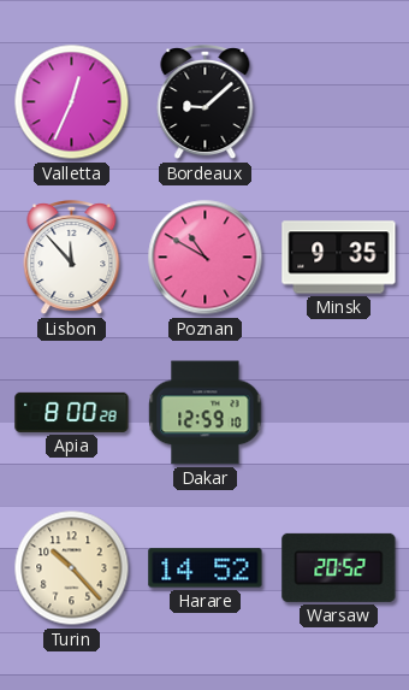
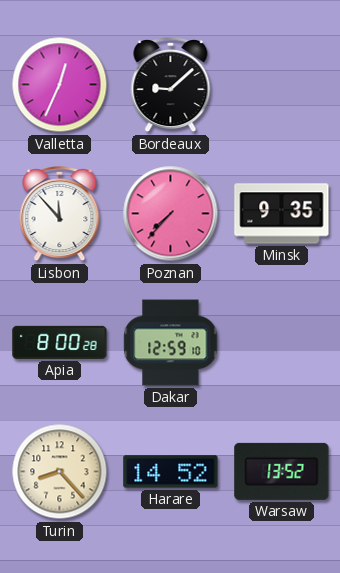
Poznan: 10:50 -> 7:37 (171, 214)
Turin: 10:23 -> 8:23 (60, 472)
Warsaw: 20:52 -> 13:52 (282, 471)
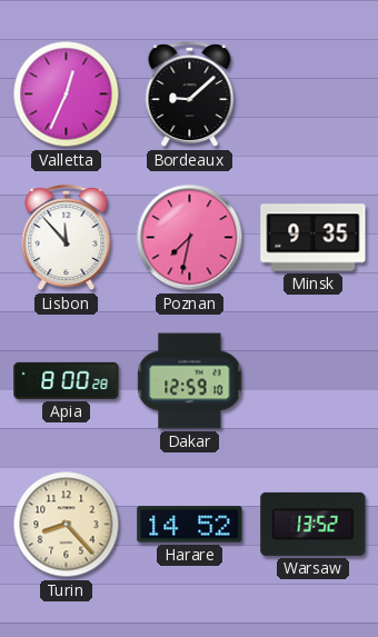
Poznan: 7:37 -> 7:32 (190, 238)
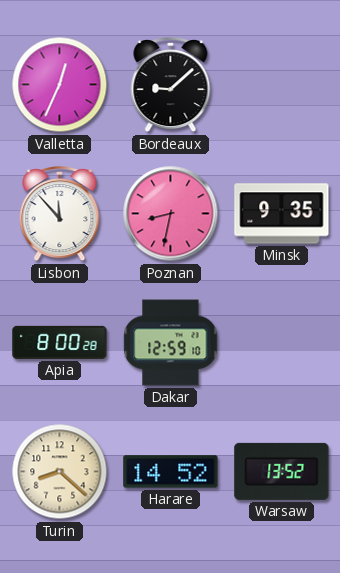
Poznan: 7:32 -> 8:32 (171, 214)
Turin: 8:23 -> 8:22 (60, 472)
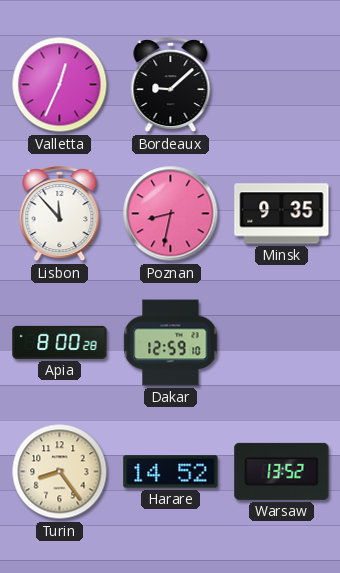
Turin: 8:22 -> 8:24 (60, 472)
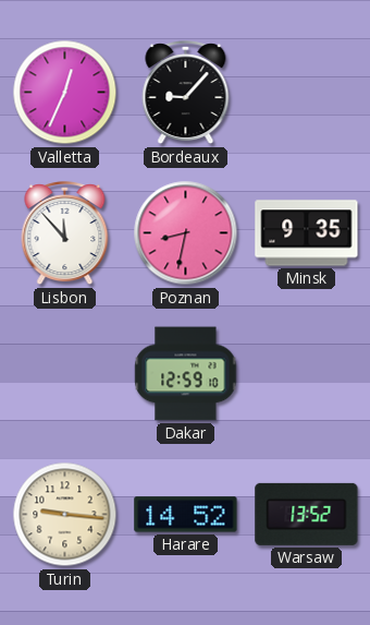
Bordeaux: 9:08 -> 9:07 (186, 94)
Apia: 8:00 -> none (60, 342)
Turin: 8:24 -> 9:16 (65, 515)
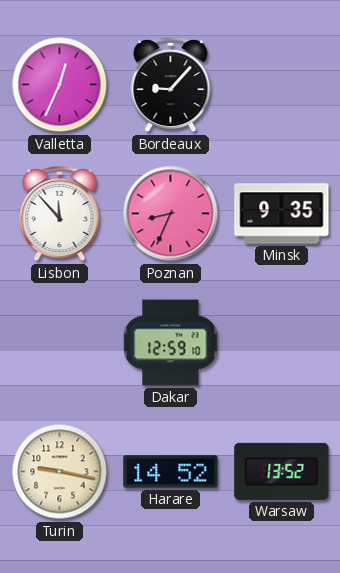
Poznan: 8:32 -> 8:34 (171, 214)
Turin: 9:16 -> 9:17 (60, 472)
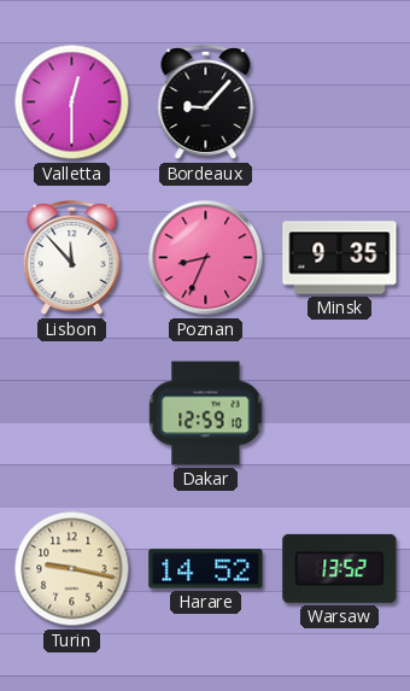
Valletta: 12:34 -> 12:30 (72, 103)
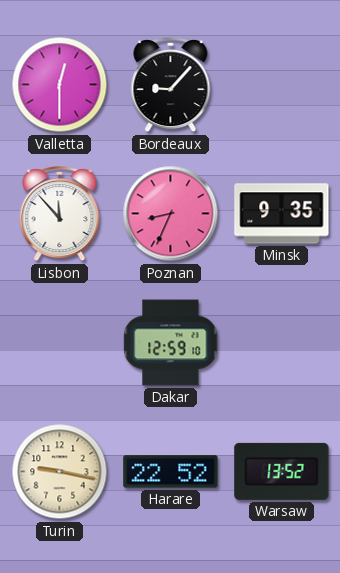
Harare: 14:52 -> 22:52 (171, 472)
